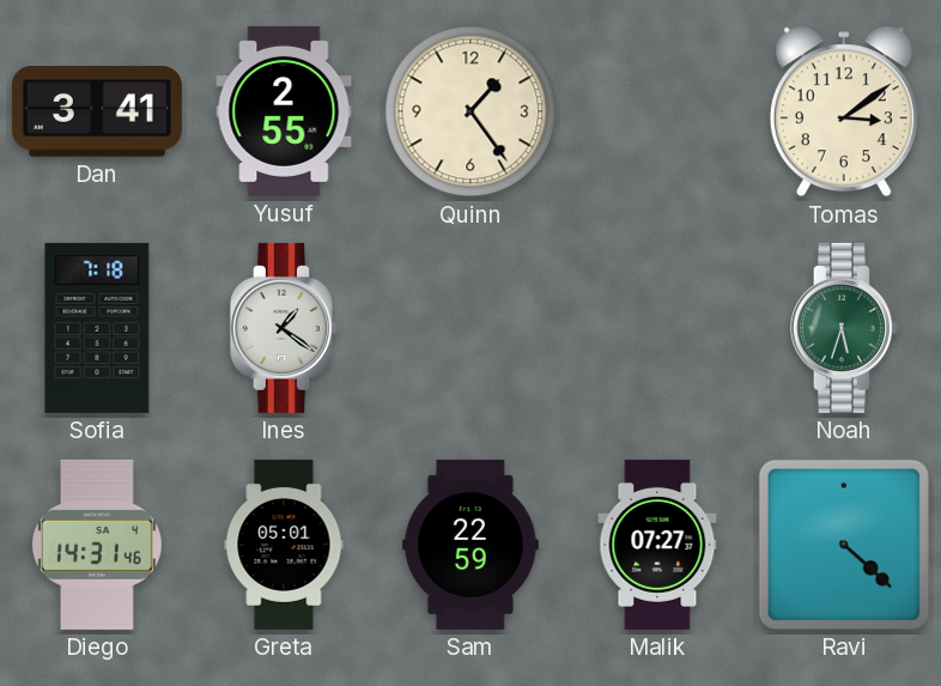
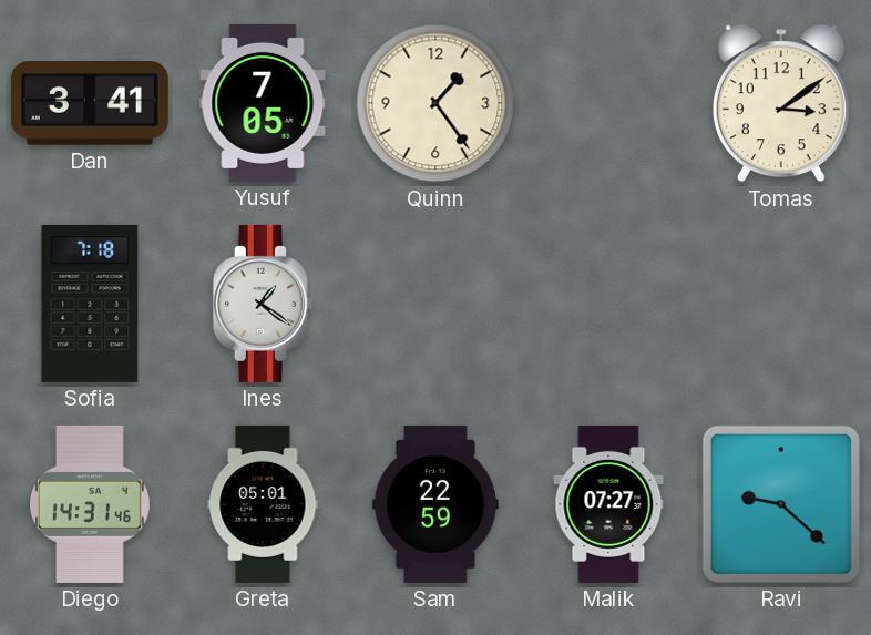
Yusuf: 2:55 -> 7:05 (263, 103)
Noah: 5:33 -> none (844, 328)
Ravi: 4:22 -> 9:22 (781, 504)
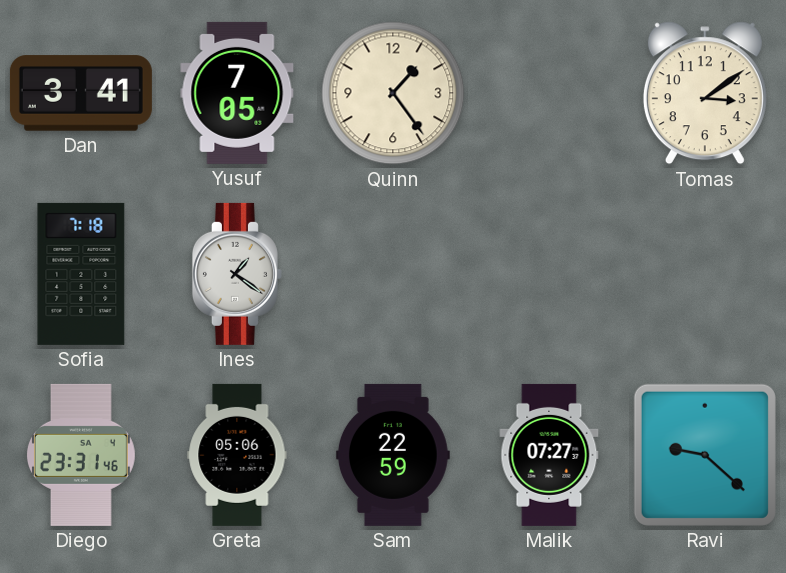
Diego: 14:31 -> 23:31 (81, 455)
Greta: 05:01 -> 05:06 (237, 455)
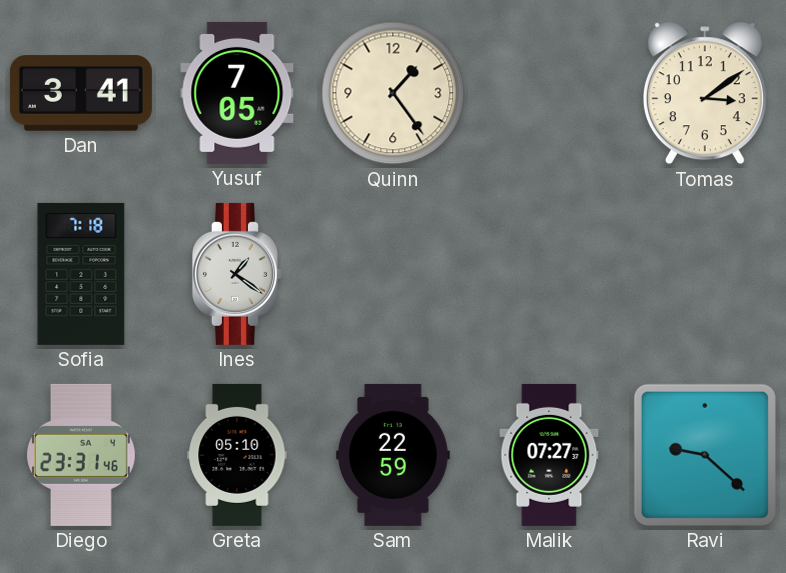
Greta: 05:06 -> 05:10 (237, 455)
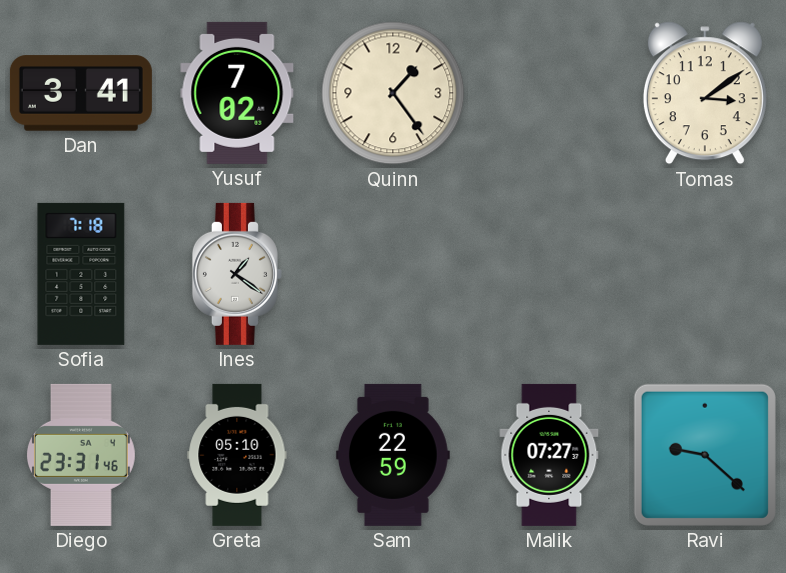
Yusuf: 7:05 -> 7:02 (237, 93)
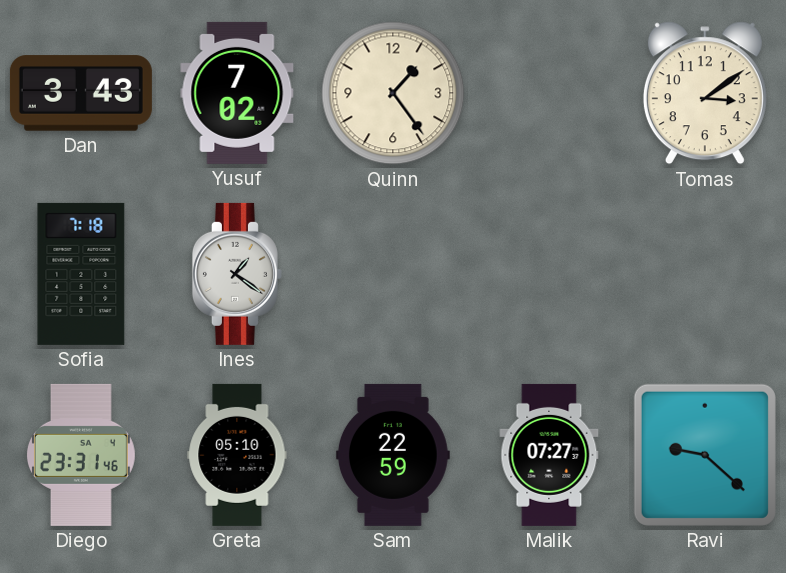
Dan: 3:41 -> 3:43 (81, 93)
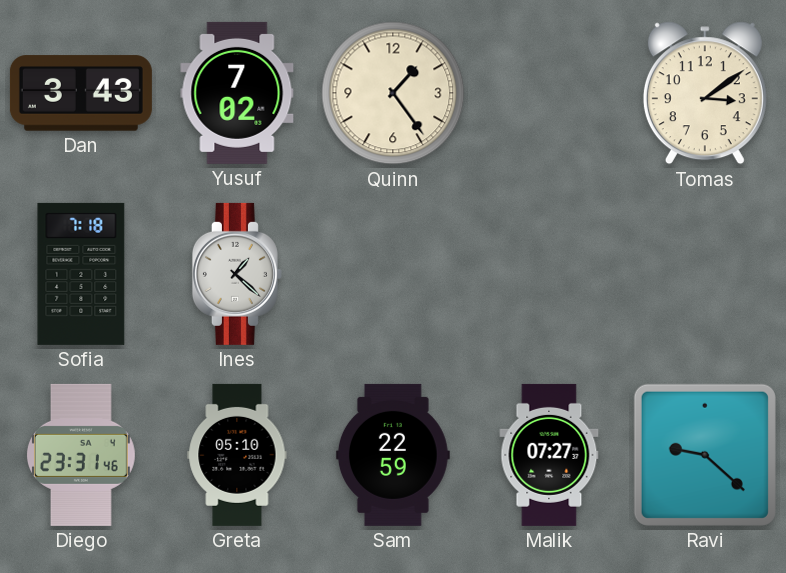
Ines: 1:21 -> 1:22 (237, 274)
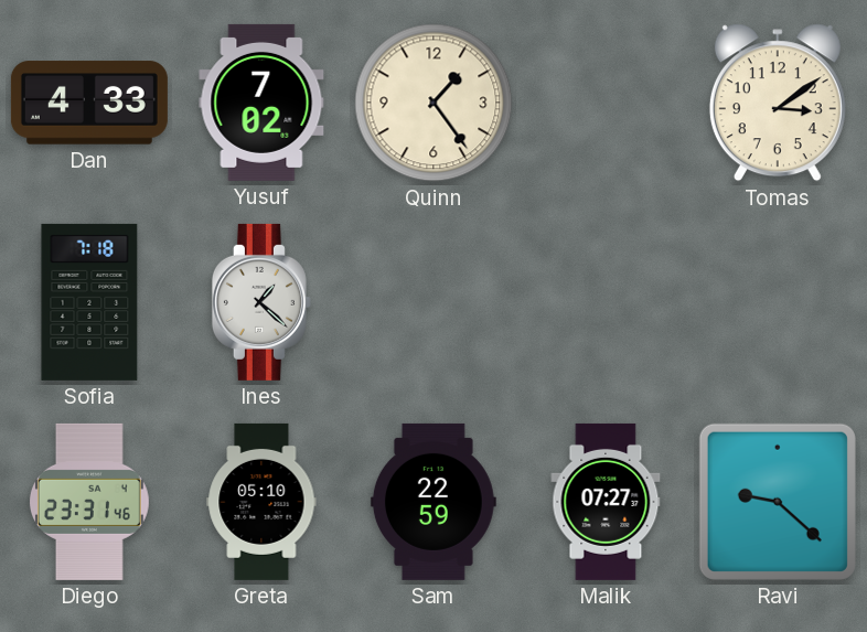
Dan: 3:43 -> 4:33 (89, 103)
